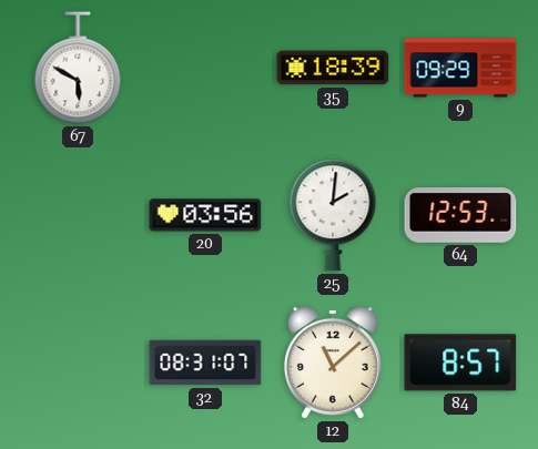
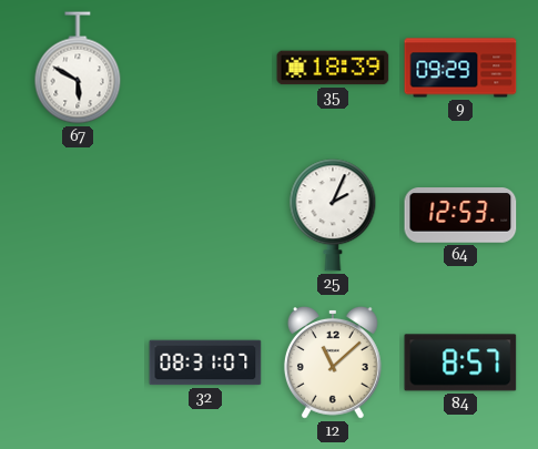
20: 03:56 -> none (205, 215)
25: 2:01 -> 2:04 (333, 215)
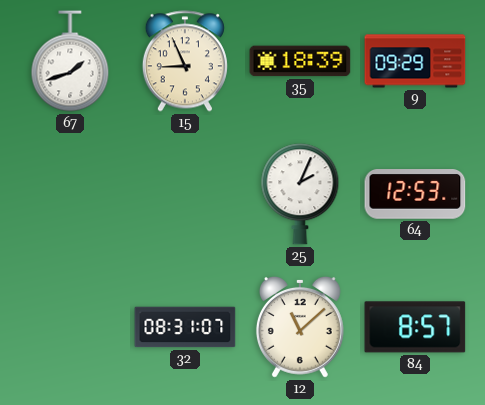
67: 5:50 -> 1:42 (70, 61)
15: none -> 8:56 (185, 61)
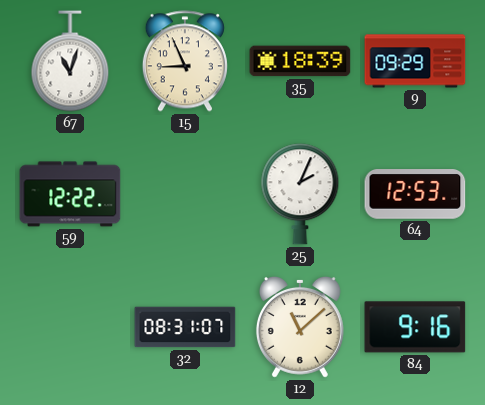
67: 1:42 -> 11:03 (70, 61)
59: none -> 12:22 (70, 194)
84: 8:57 -> 9:16 (415, 327)
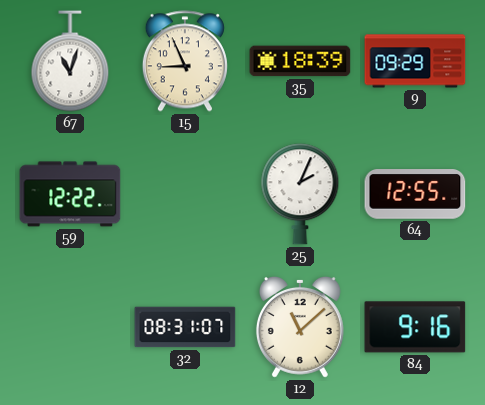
64: 12:53 -> 12:55 (415, 194)
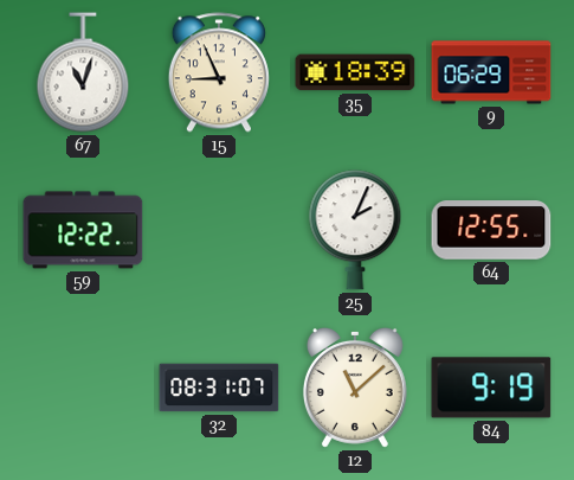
9: 09:29 -> 06:29 (491, 72)
84: 9:16 -> 9:19 (491, 388)
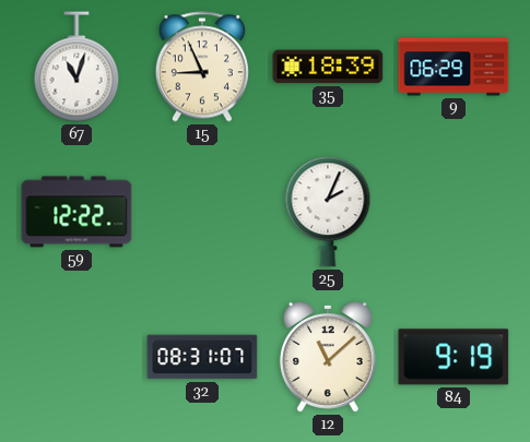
64: 12:55 -> none (491, 230)
